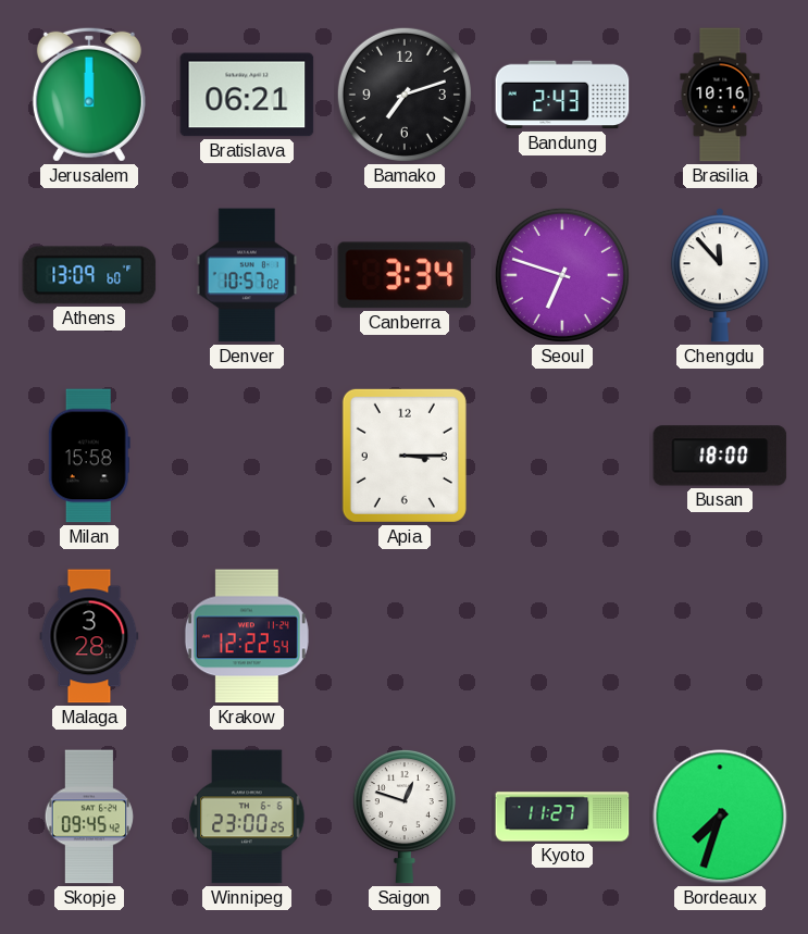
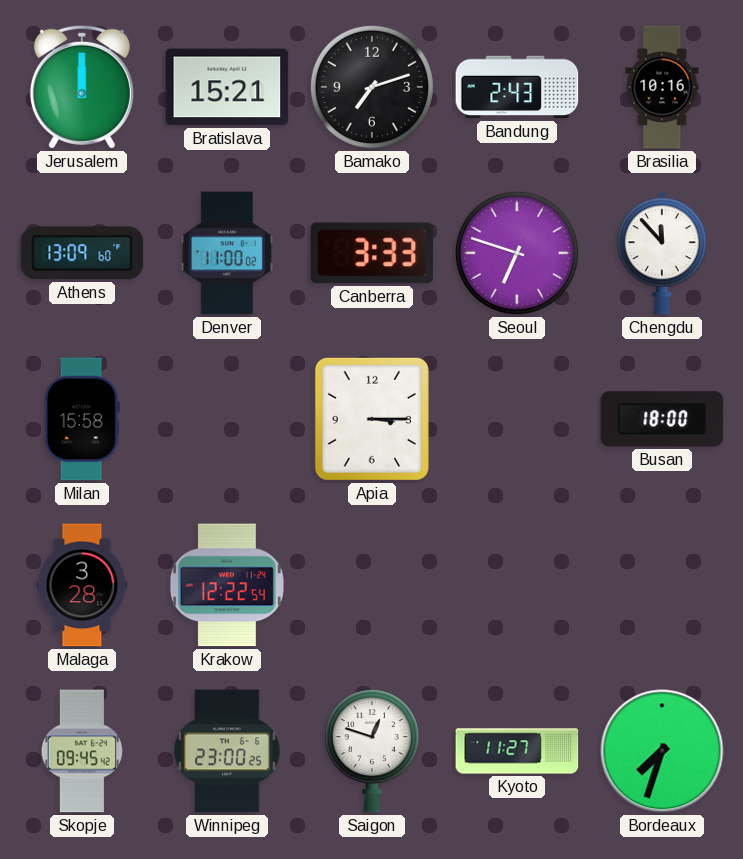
Bratislava: 06:21 -> 15:21 (227, 87)
Denver: 10:57 -> 11:00 (227, 253)
Canberra: 3:34 -> 3:33 (372, 253)
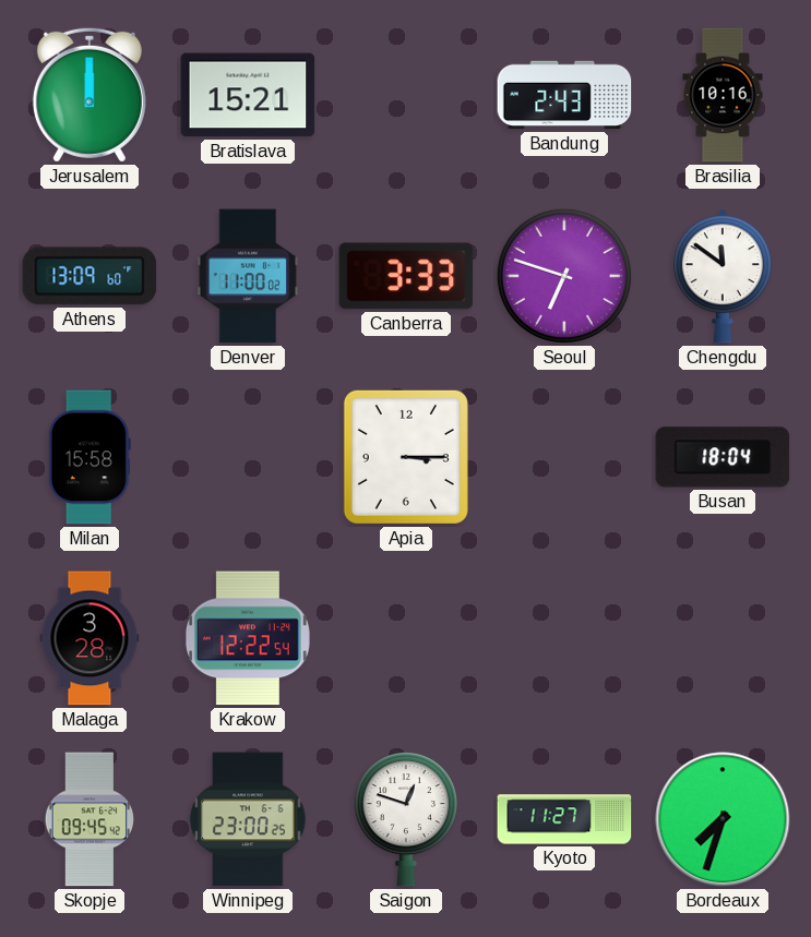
Bamako: 7:12 -> none (372, 87)
Chengdu: 11:53 -> 11:51 (723, 276)
Busan: 18:00 -> 18:04 (723, 457)
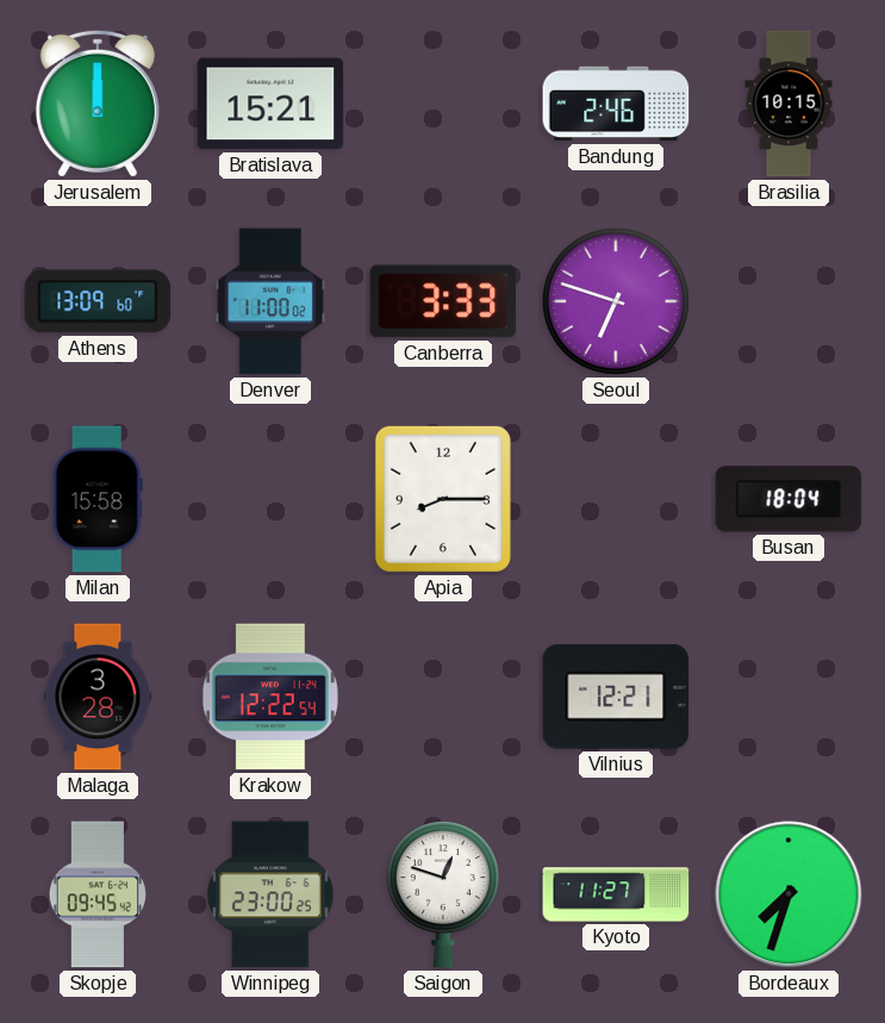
Bandung: 2:43 -> 2:46 (616, 104)
Brasilia: 10:16 -> 10:15 (789, 104)
Chengdu: 11:51 -> none (723, 276)
Apia: 3:15 -> 8:15 (443, 499)
Vilnius: none -> 12:21 (616, 697)
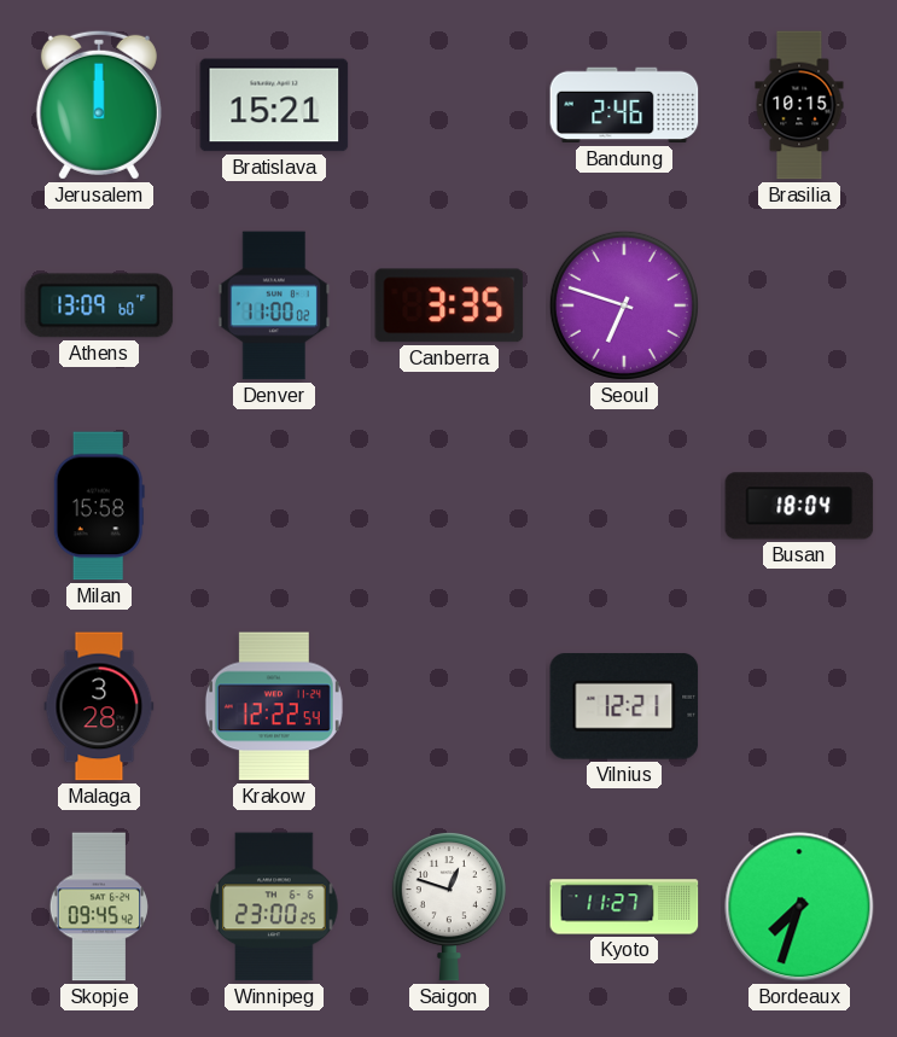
Canberra: 3:33 -> 3:35 (449, 305)
Apia: 8:15 -> none (443, 499)
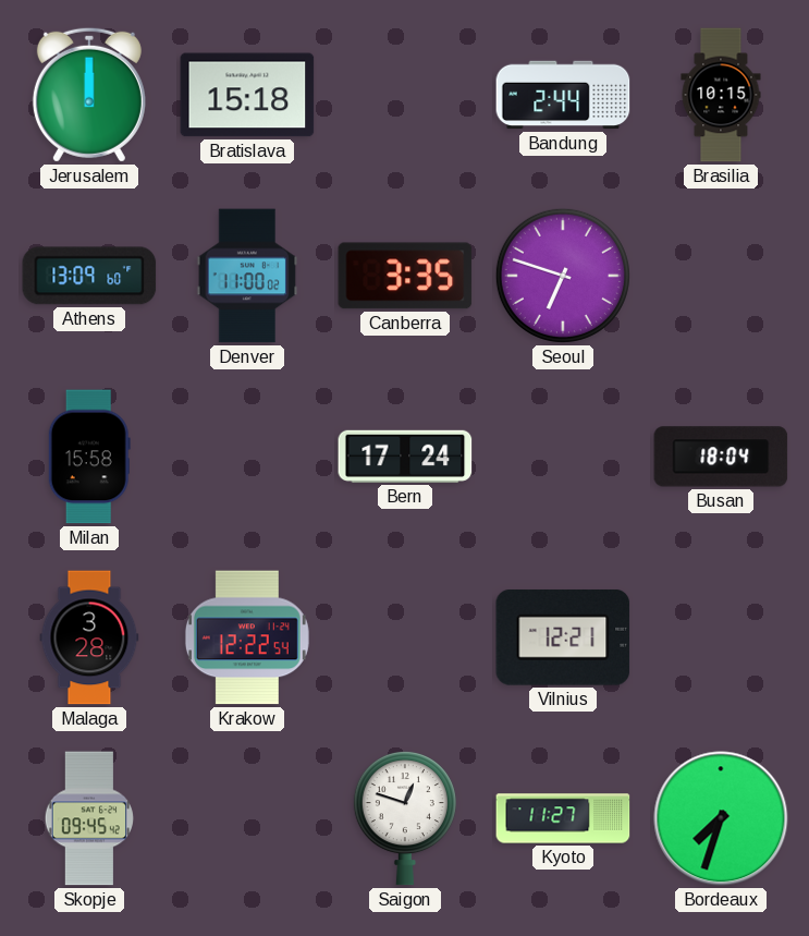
Bratislava: 15:21 -> 15:18 (247, 95)
Bandung: 2:46 -> 2:44 (563, 95)
Bern: none -> 17:24 (405, 457)
Winnipeg: 23:00 -> none (274, 907)
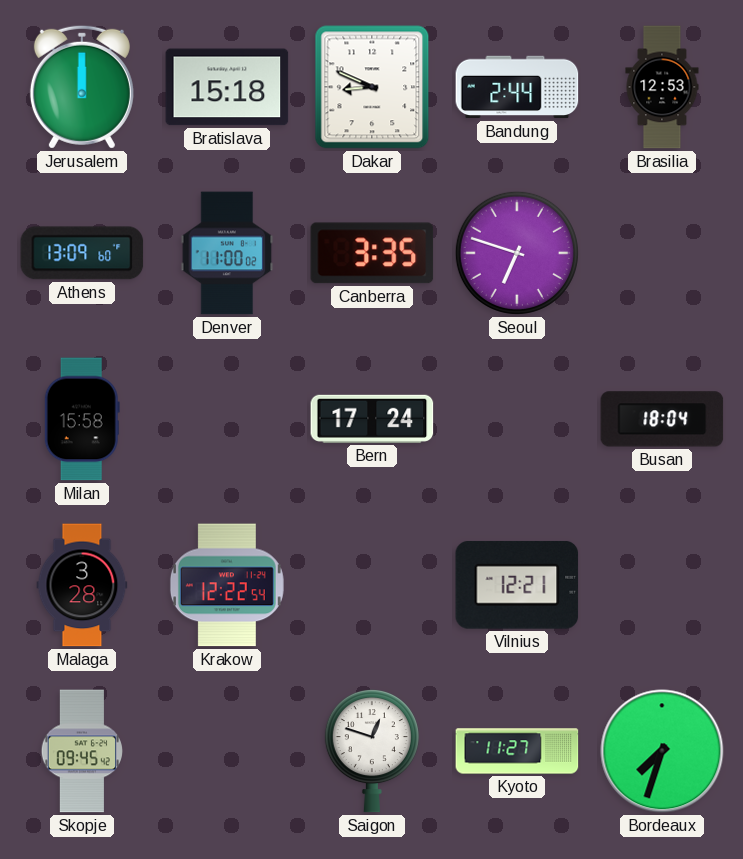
Dakar: none -> 8:49 (372, 87)
Brasilia: 10:15 -> 12:53 (662, 87)
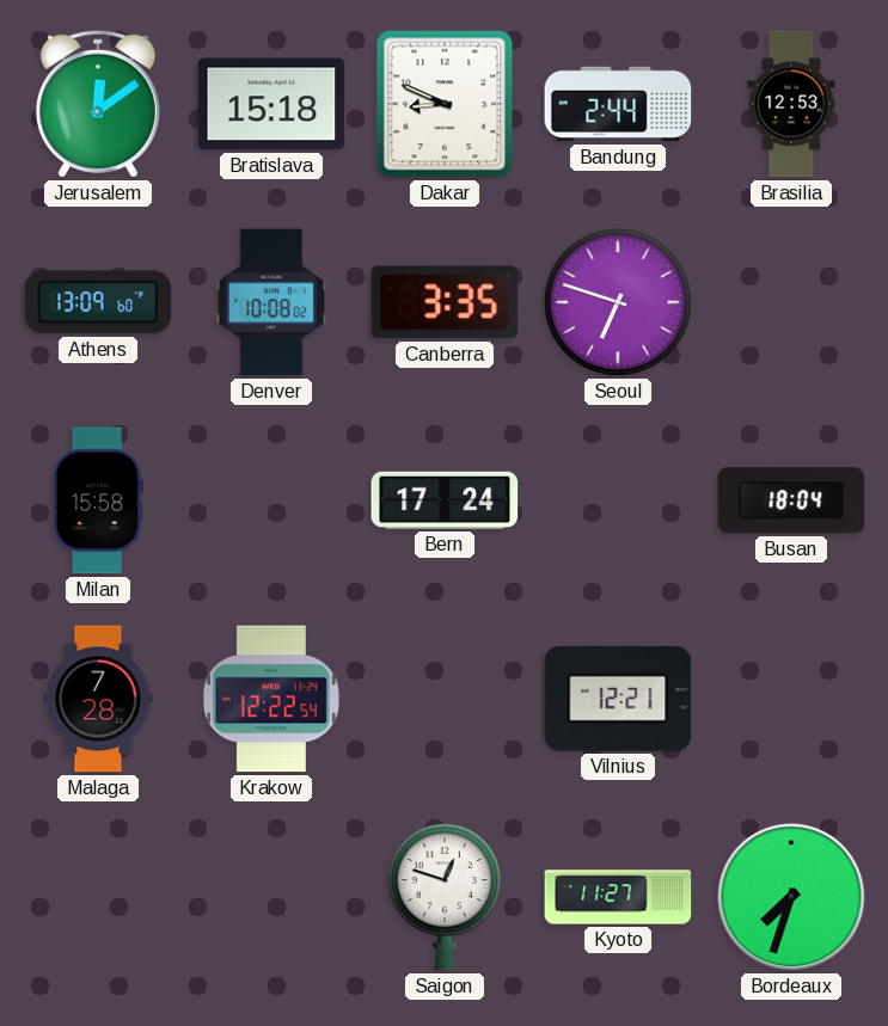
Jerusalem: 12:00 -> 12:09 (98, 104)
Denver: 11:00 -> 10:08 (271, 302)
Malaga: 3:28 -> 7:28 (98, 699)
Skopje: 09:45 -> none (81, 751)
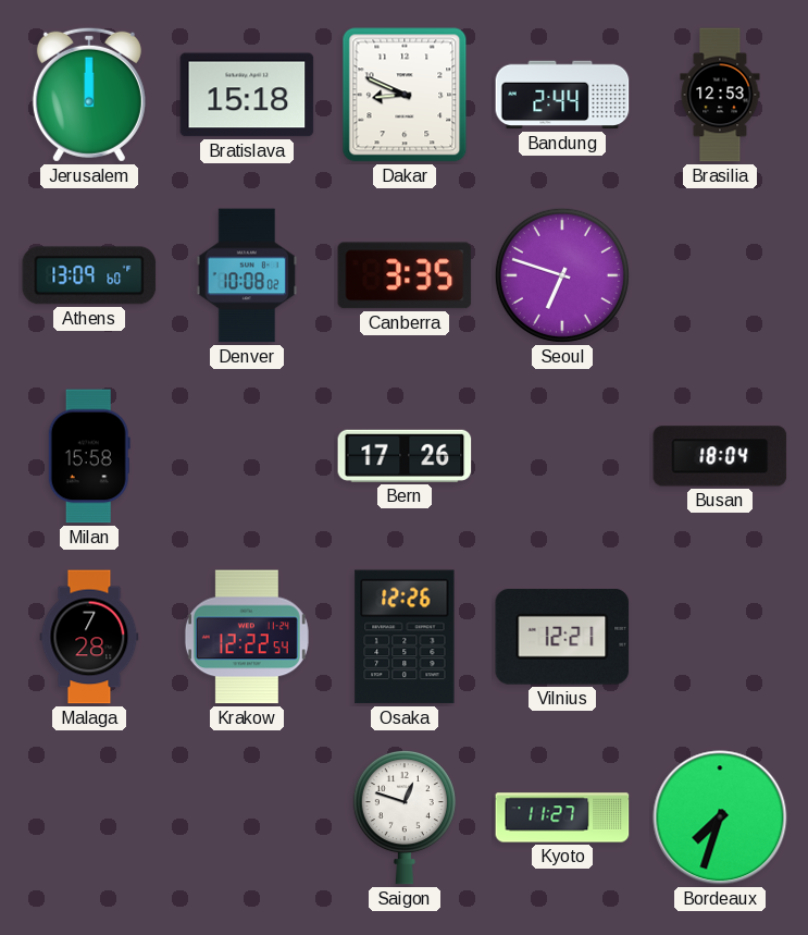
Jerusalem: 12:09 -> 12:00 (89, 95)
Bern: 17:24 -> 17:26 (405, 456)
Osaka: none -> 12:26 (405, 637)
